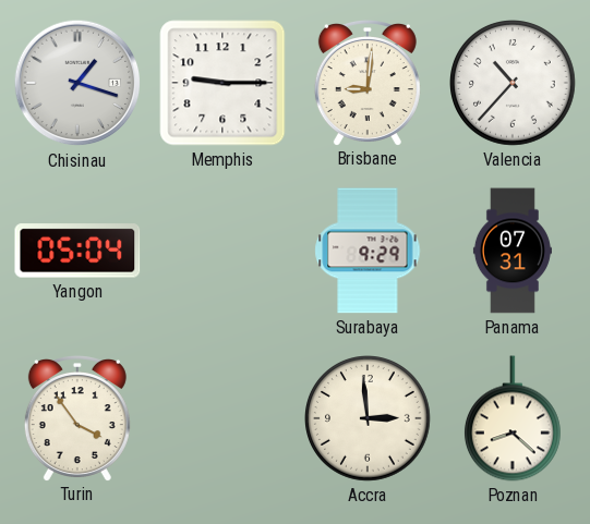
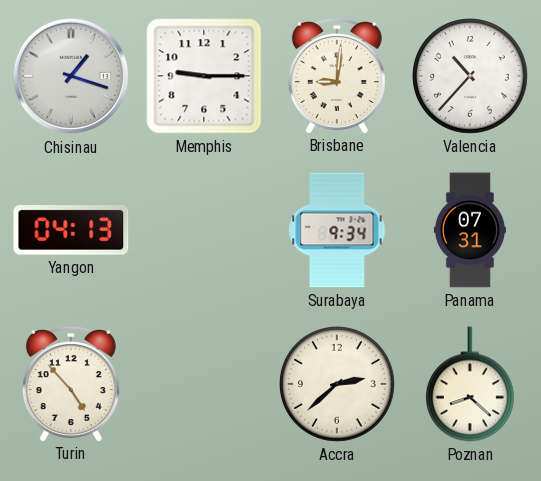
Yangon: 05:04 -> 04:13 (71, 230)
Surabaya: 9:29 -> 9:34 (337, 230)
Turin: 3:54 -> 4:53 (71, 384)
Accra: 2:59 -> 2:38 (338, 385)
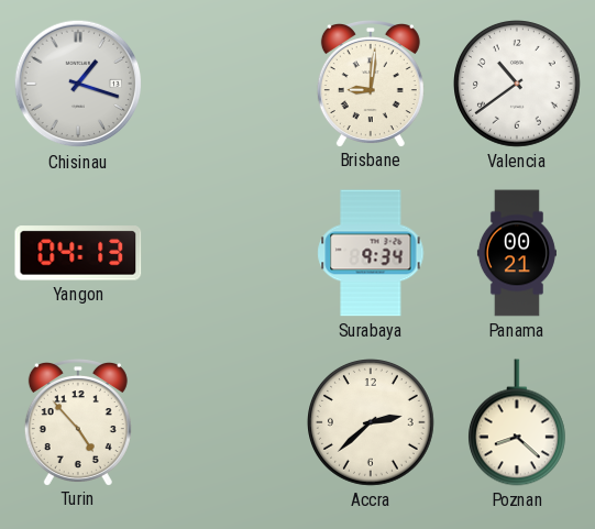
Memphis: 9:15 -> none (204, 76)
Valencia: 10:37 -> 10:39 (518, 85)
Panama: 07:31 -> 00:21 (517, 253)
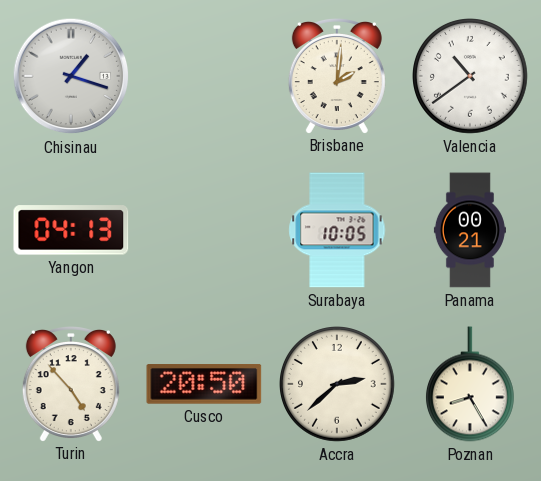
Brisbane: 9:01 -> 2:01 (337, 76)
Surabaya: 9:34 -> 10:05 (337, 230)
Cusco: none -> 20:50 (204, 385)
Poznan: 8:22 -> 8:25 (470, 384)
